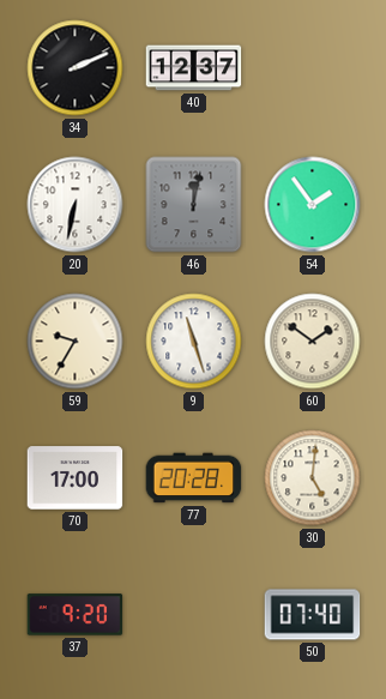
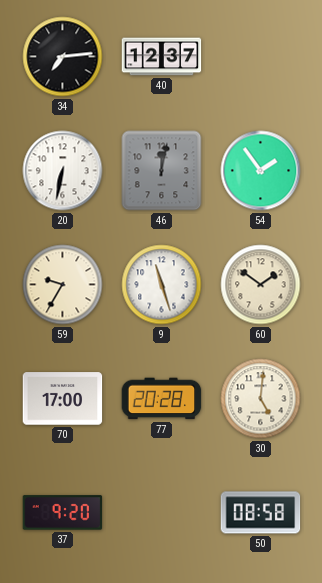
34: 2:11 -> 7:14 (63, 57)
50: 07:40 -> 08:58 (261, 513)
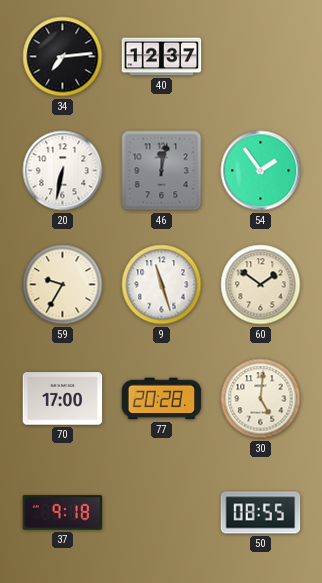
37: 9:20 -> 9:18 (63, 513)
50: 08:58 -> 08:55 (261, 513)
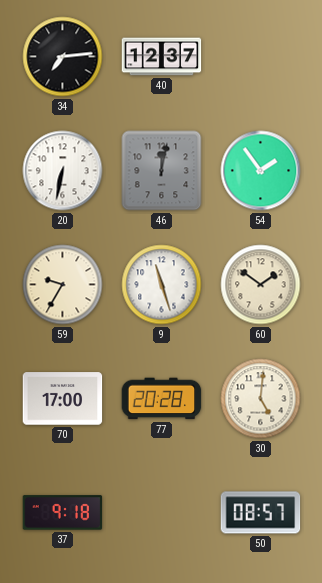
50: 08:55 -> 08:57 (261, 513)
